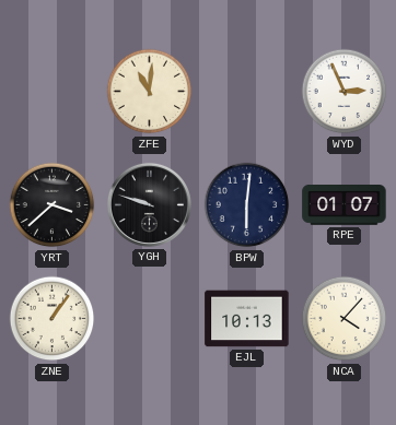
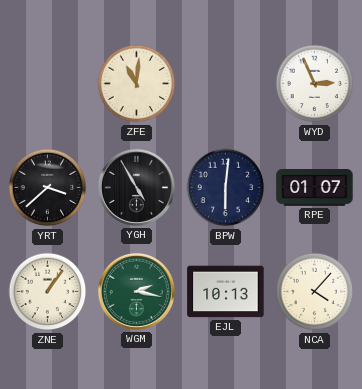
YGH: 9:48 -> 4:55 (136, 187)
WGM: none -> 2:17 (136, 291)
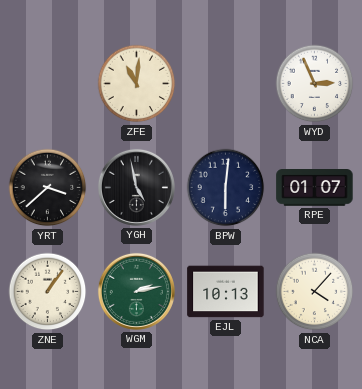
YGH: 4:55 -> 4:58 (136, 187)
WGM: 2:17 -> 2:13 (136, 291)
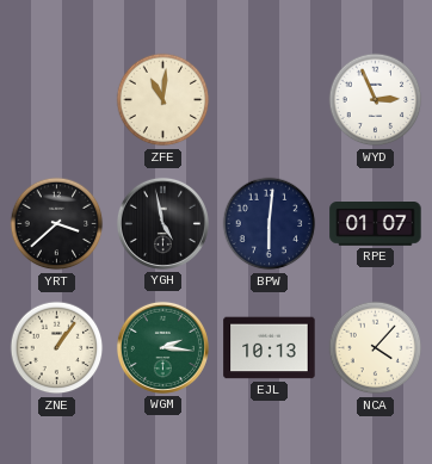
WGM: 2:13 -> 2:16 (162, 347)
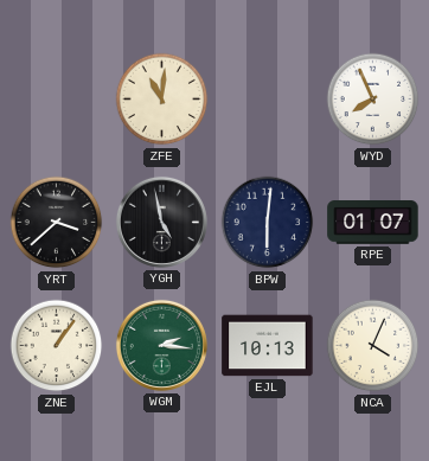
WYD: 2:56 -> 7:56 (373, 100)
NCA: 4:07 -> 4:04 (373, 346)
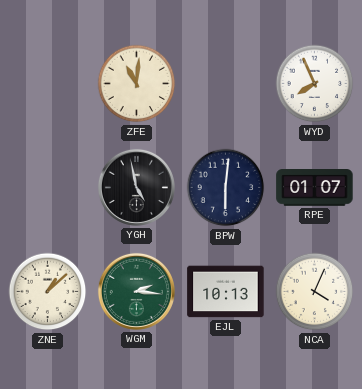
YRT: 3:38 -> none (57, 223)
ZNE: 1:06 -> 1:08 (48, 292)
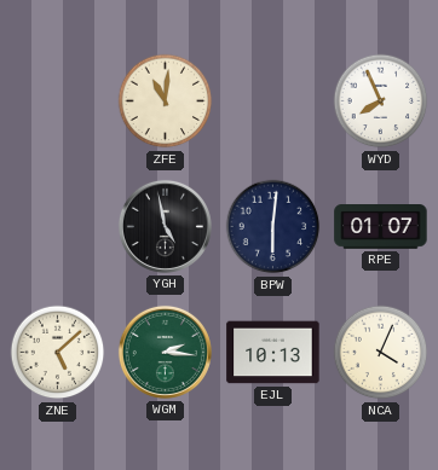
ZNE: 1:08 -> 5:08 (58, 353)
